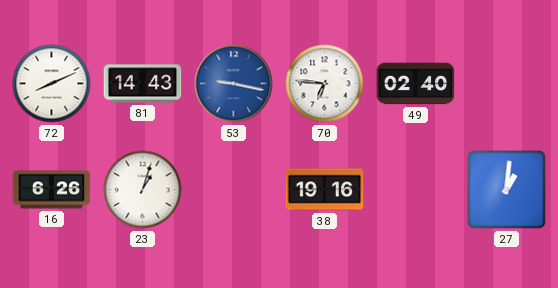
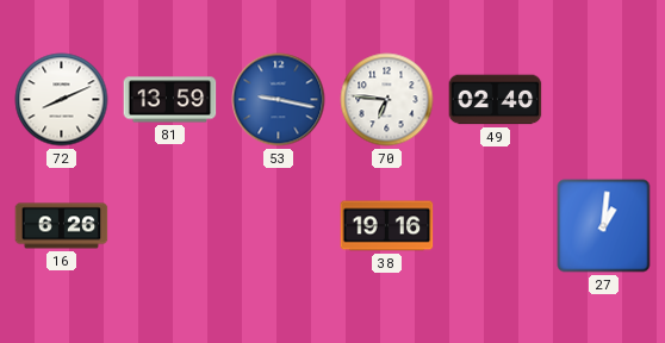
81: 14:43 -> 13:59 (170, 100)
23: 1:03 -> none (143, 190)
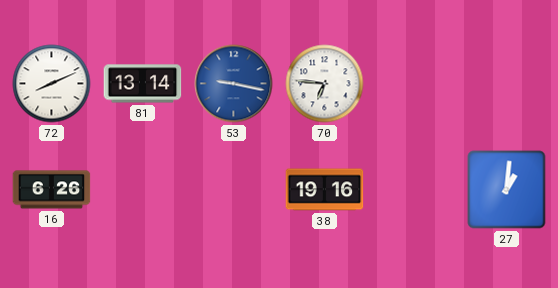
81: 13:59 -> 13:14 (143, 84)
49: 02:40 -> none (496, 100)
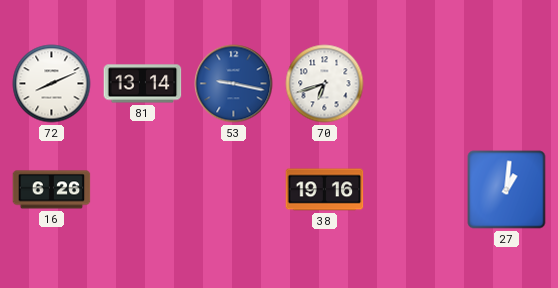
70: 6:46 -> 6:42 (325, 84)
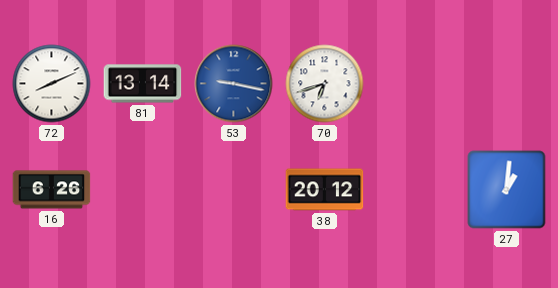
38: 19:16 -> 20:12 (325, 190)
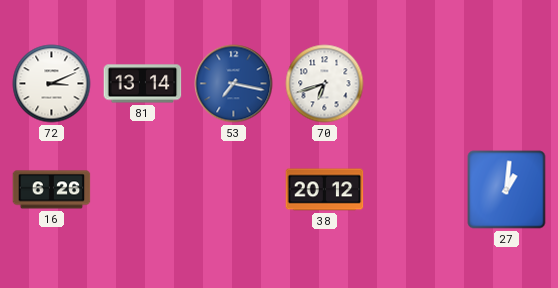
72: 8:11 -> 3:11 (52, 84)
53: 9:17 -> 7:17 (234, 84)
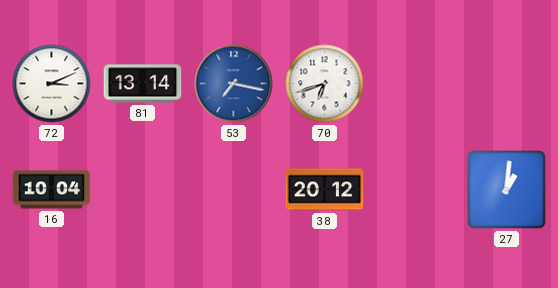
16: 6:26 -> 10:04 (52, 190)
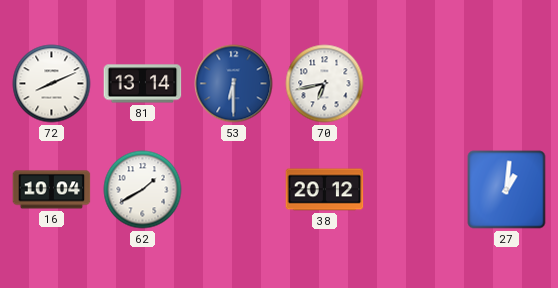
72: 3:11 -> 8:11 (52, 84)
53: 7:17 -> 6:30 (234, 84)
70: 6:42 -> 6:43 (325, 84)
62: none -> 1:40 (143, 190)
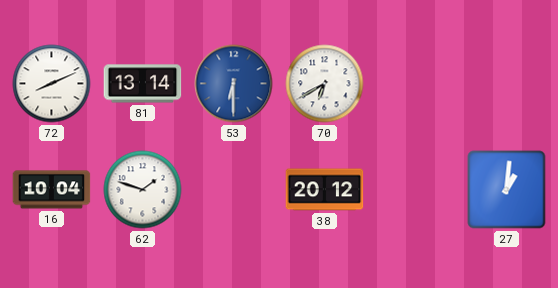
70: 6:43 -> 6:40 (325, 84)
62: 1:40 -> 1:48 (143, 190)
